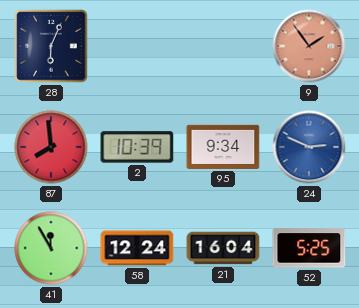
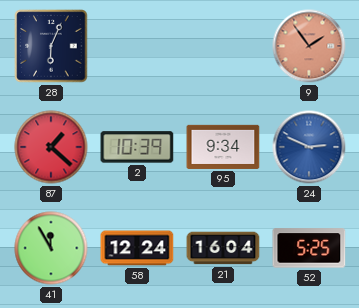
87: 7:59 -> 1:22 (51, 147)
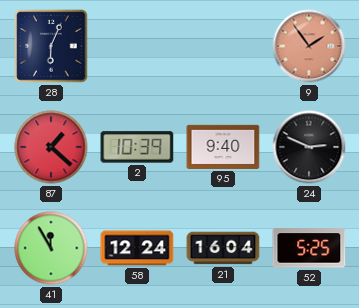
95: 9:34 -> 9:40 (223, 147)
24 dial: blue -> black (309, 147)
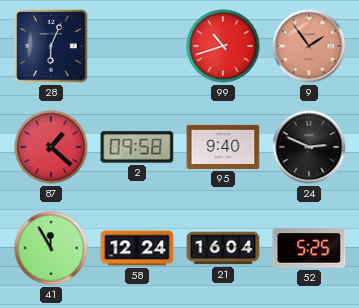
99: none -> 10:42 (223, 46)
2: 10:39 -> 09:58 (137, 147)
